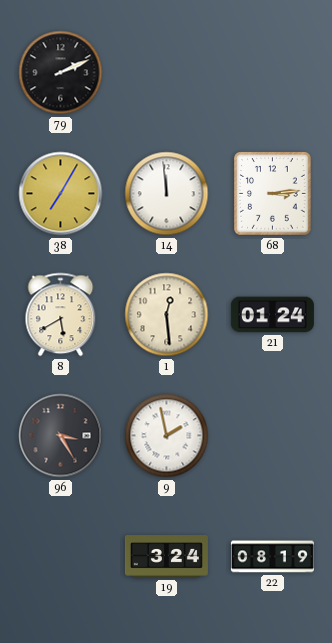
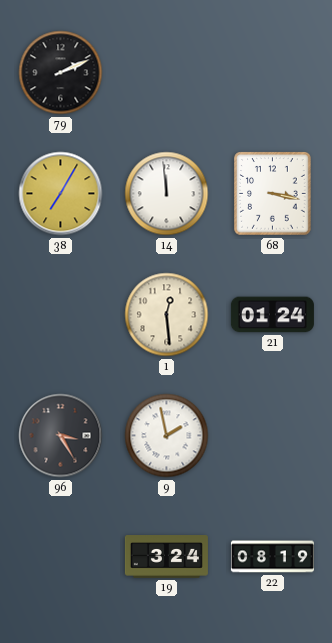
68: 3:14 -> 3:17 (273, 194)
8: 5:40 -> none (61, 315)
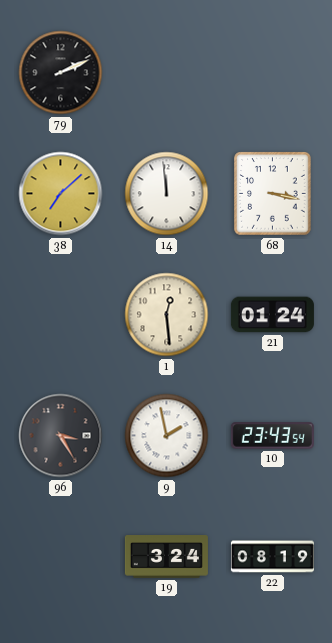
38: 7:05 -> 7:08 (61, 194)
10: none -> 23:43 (272, 436)
